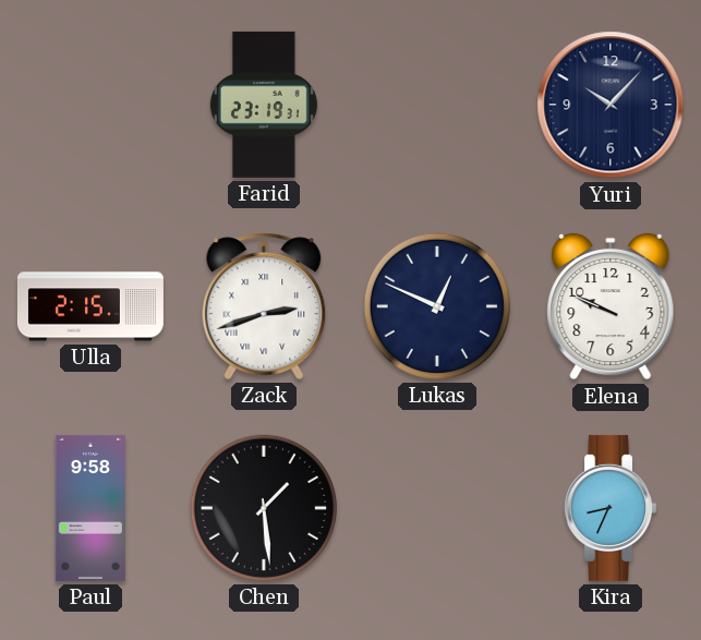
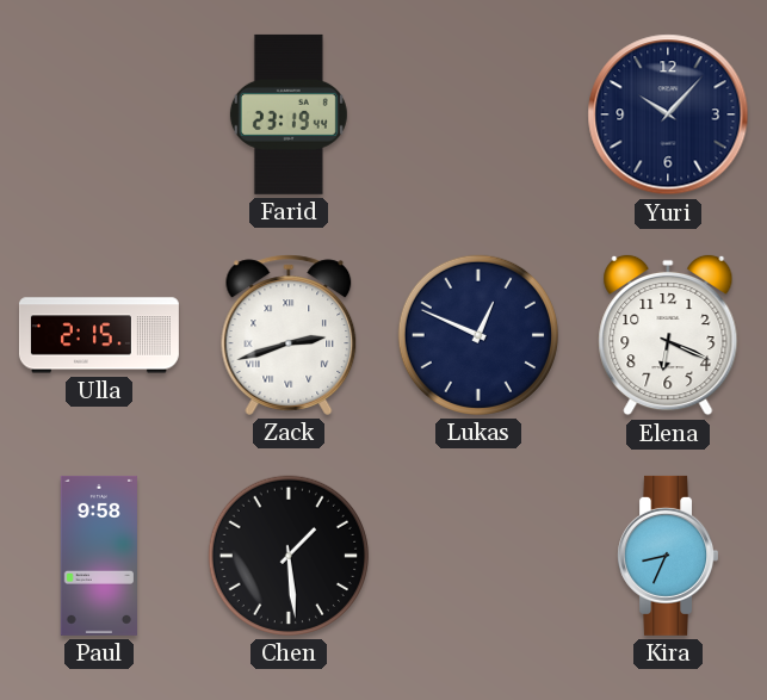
Farid: 23:19:31 -> 23:19:44 (289, 114)
Elena: 9:49 -> 6:19 (668, 335)
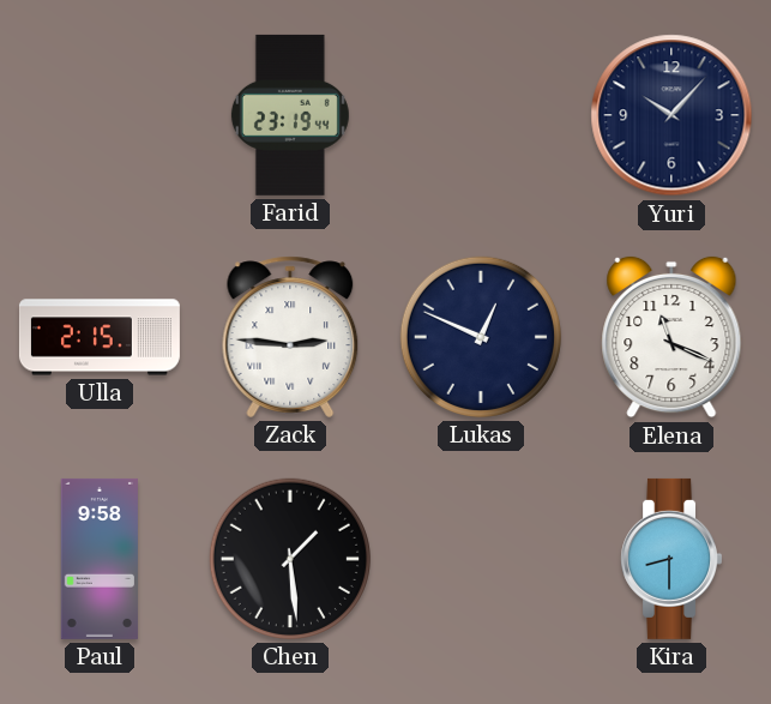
Zack: 2:42 -> 2:46 (290, 337)
Elena: 6:19 -> 11:19 (671, 337)
Kira: 8:34 -> 8:30 (670, 559)
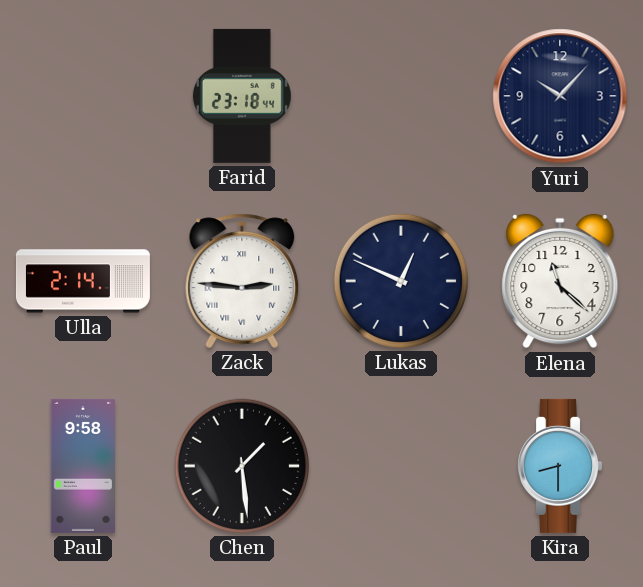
Farid: 23:19 -> 23:18 (242, 96)
Ulla: 2:15 -> 2:14 (83, 281)
Elena: 11:19 -> 11:22 (560, 281)
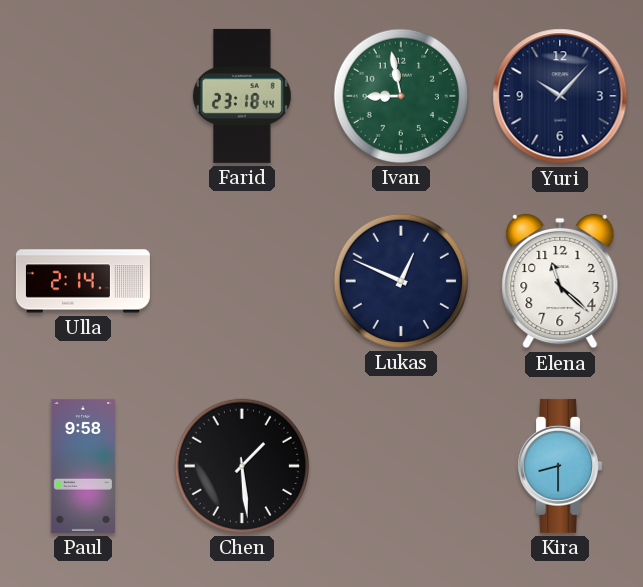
Ivan: none -> 8:58 (401, 96)
Zack: 2:46 -> none (242, 281)
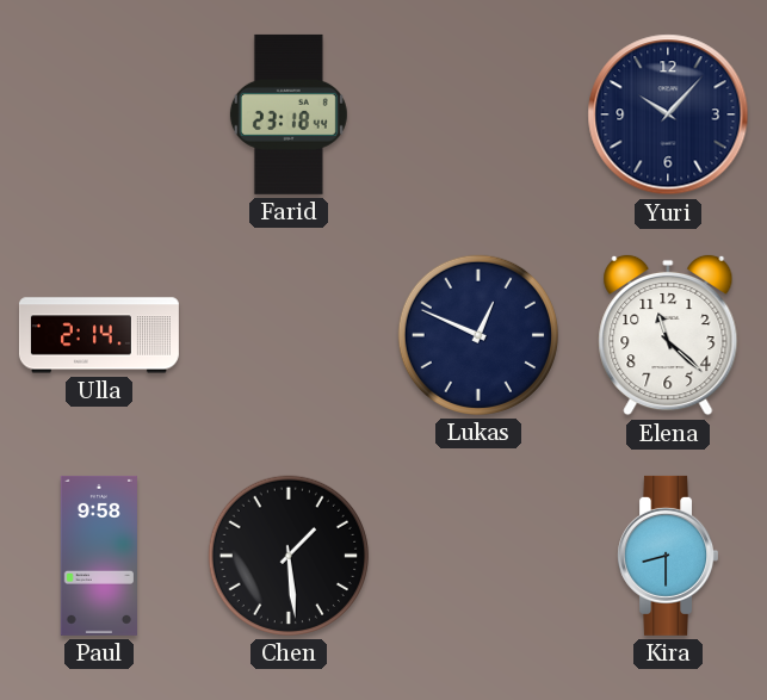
Ivan: 8:58 -> none (401, 96)
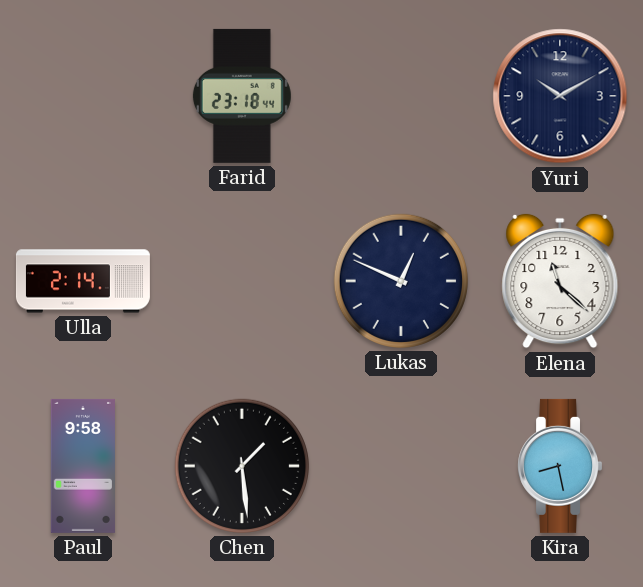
Yuri: 10:07 -> 10:10 (560, 96)
Kira: 8:30 -> 8:28 (559, 466)
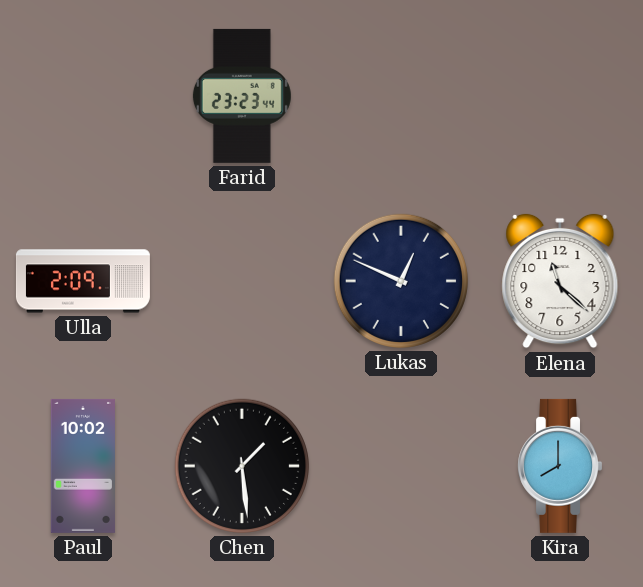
Farid: 23:18 -> 23:23 (242, 96)
Yuri: 10:10 -> none (560, 96)
Ulla: 2:14 -> 2:09 (83, 281)
Paul: 9:58 -> 10:02 (83, 466)
Kira: 8:28 -> 8:00 (559, 466)
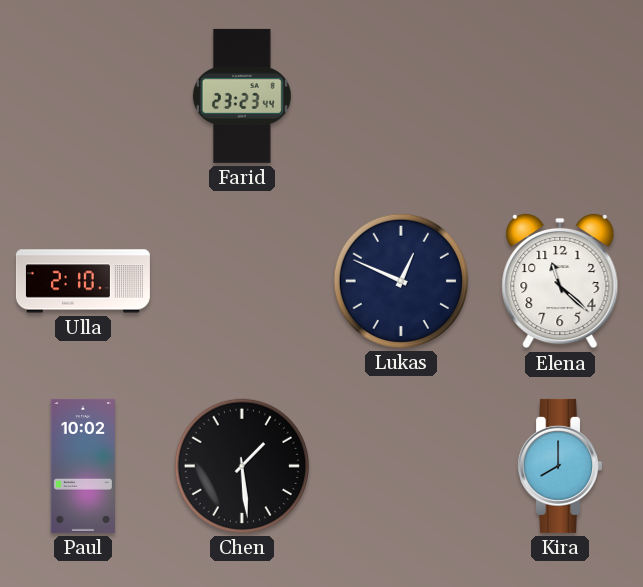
Ulla: 2:09 -> 2:10 (83, 281)
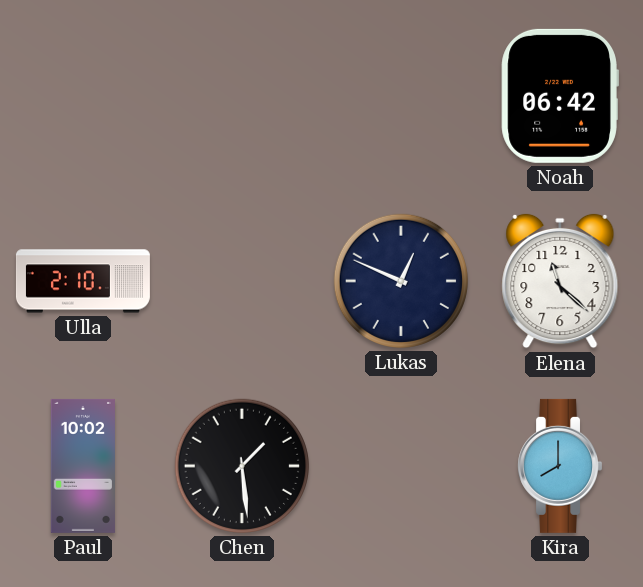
Farid: 23:23 -> none (242, 96)
Noah: none -> 06:42 (560, 96)
